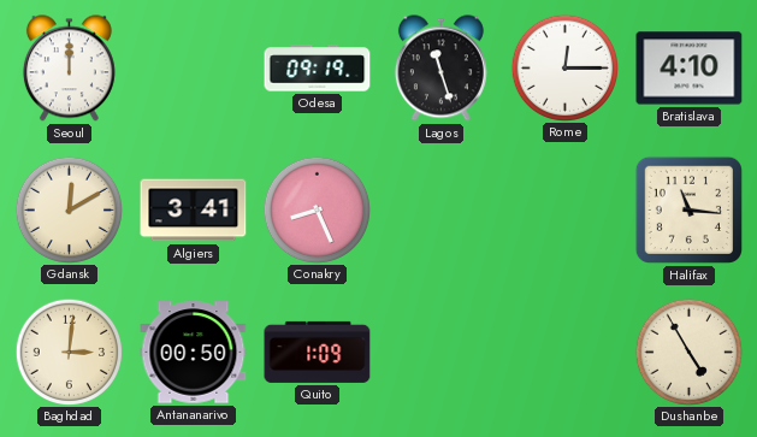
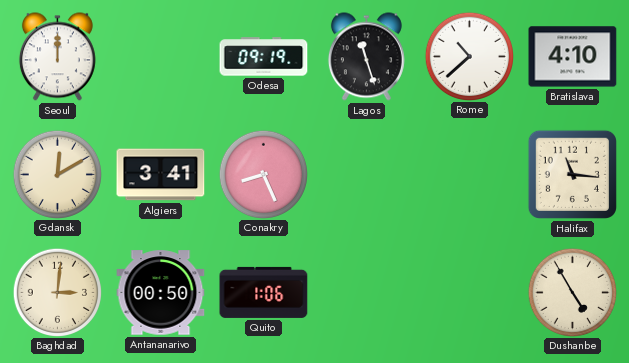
Rome: 12:15 -> 10:38 (469, 56)
Quito: 1:09 -> 1:06 (264, 292)
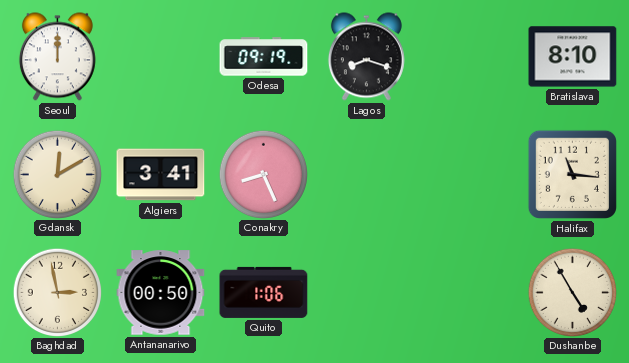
Lagos: 11:27 -> 8:18 (366, 57)
Rome: 10:38 -> none (469, 56)
Bratislava: 4:10 -> 8:10 (573, 57)
Baghdad: 3:01 -> 2:58 (57, 292)
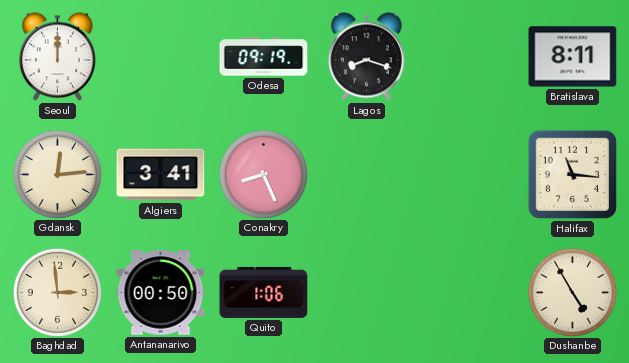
Bratislava: 8:10 -> 8:11 (573, 57)
Gdansk: 12:10 -> 12:14 (57, 174)
Baghdad: 2:58 -> 2:59 (57, 292)
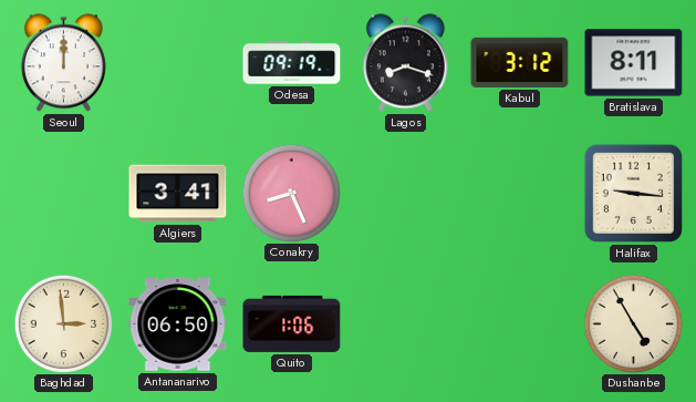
Kabul: none -> 3:12 (520, 62)
Gdansk: 12:14 -> none (57, 174)
Halifax: 11:16 -> 9:16 (633, 193)
Antananarivo: 00:50 -> 06:50 (178, 324)
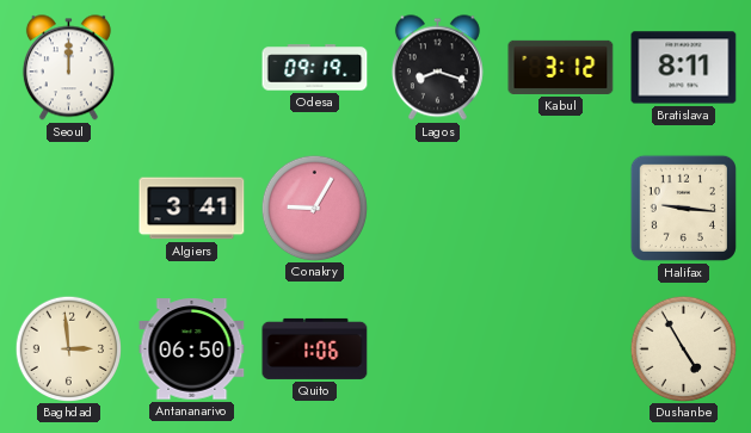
Conakry: 8:26 -> 9:05 (314, 208)
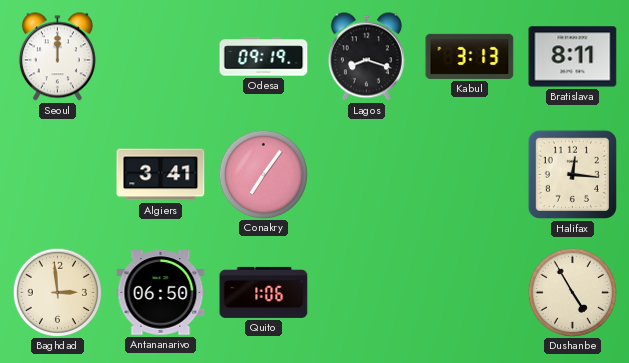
Kabul: 3:12 -> 3:13 (470, 56)
Conakry: 9:05 -> 7:06 (263, 174)
Halifax: 9:16 -> 12:16 (572, 174)
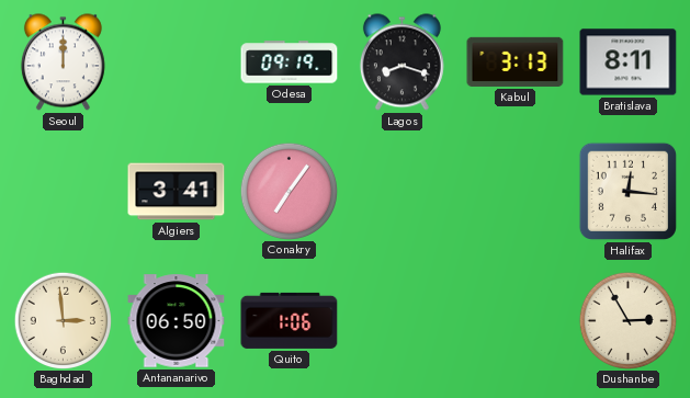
Dushanbe: 4:55 -> 2:55 (627, 320)
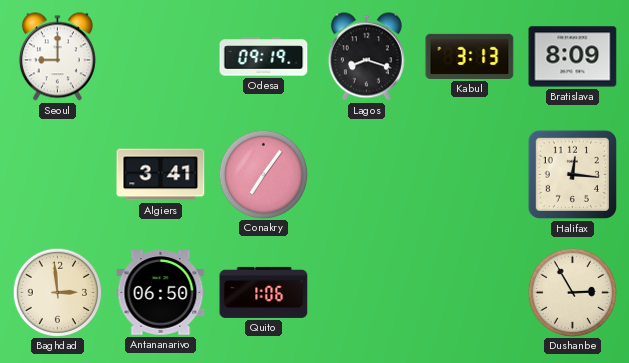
Seoul: 12:00 -> 9:00 (57, 57)
Bratislava: 8:11 -> 8:09 (573, 57)
